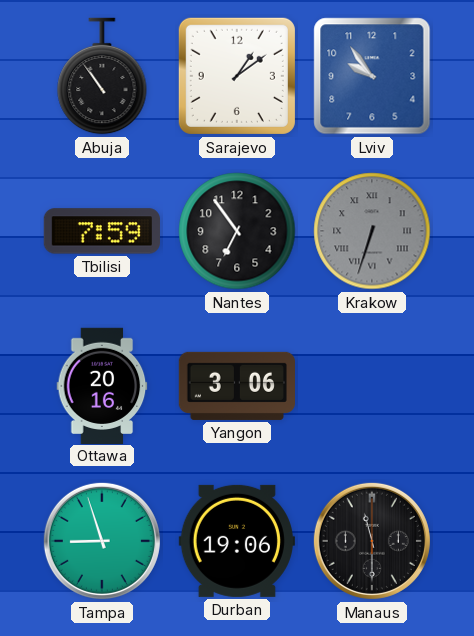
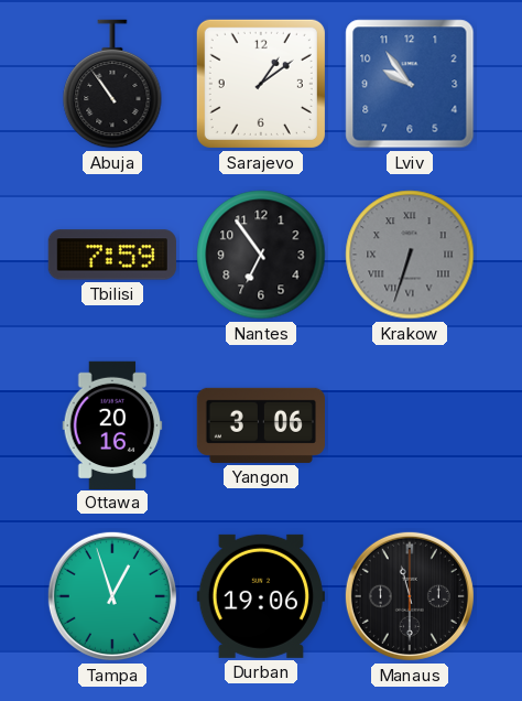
Tampa: 8:57 -> 12:57 (112, 596)
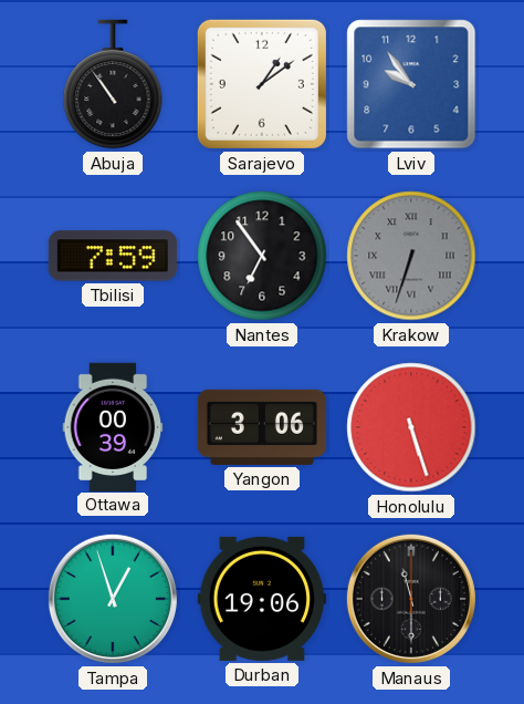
Ottawa: 20:16 -> 00:39 (113, 426)
Honolulu: none -> 5:27 (411, 427)
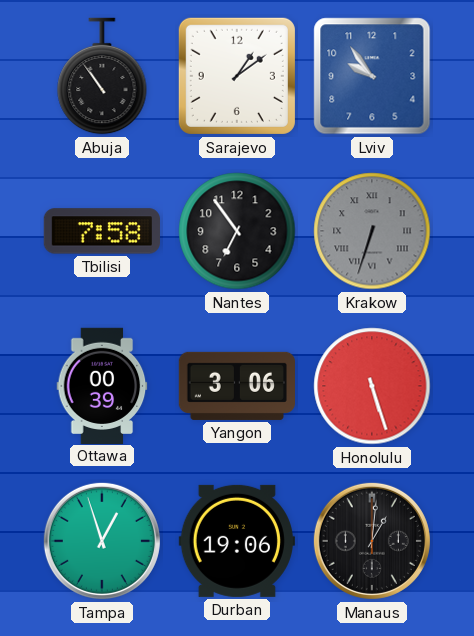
Tbilisi: 7:59 -> 7:58 (102, 231)
Manaus: 11:30 -> 1:01 (372, 541)
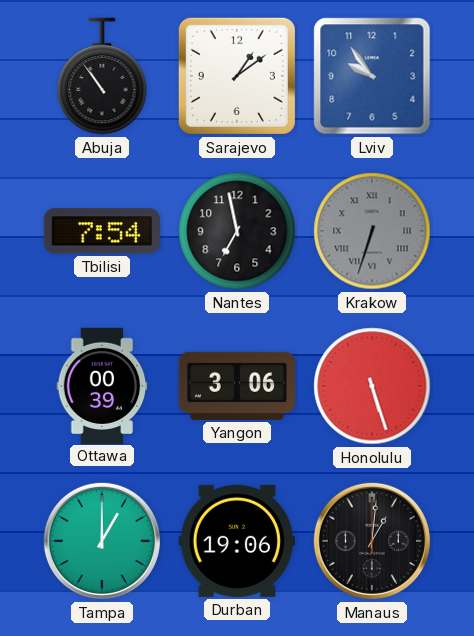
Tbilisi: 7:58 -> 7:54 (102, 231)
Nantes: 6:54 -> 6:58 (237, 231)
Tampa: 12:57 -> 1:00 (102, 541)
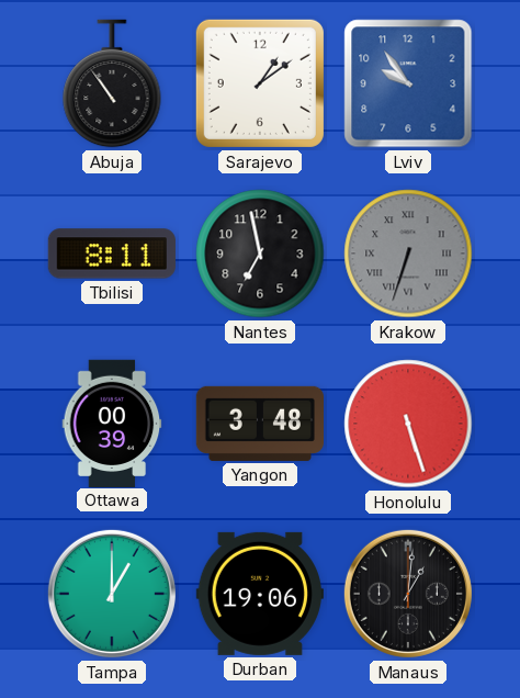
Tbilisi: 7:54 -> 8:11 (112, 254)
Yangon: 3:06 -> 3:48 (259, 424)
